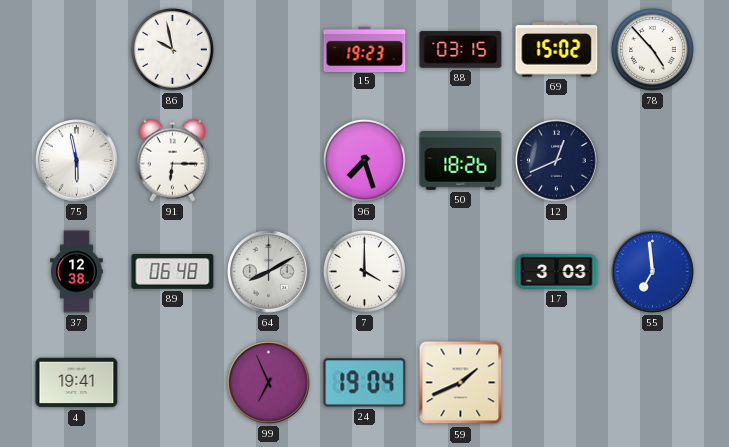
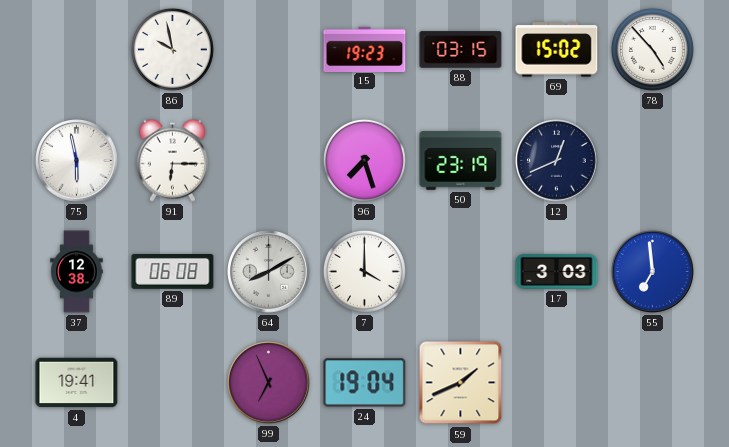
50: 18:26 -> 23:19 (461, 161)
89: 06:48 -> 06:08 (173, 272)
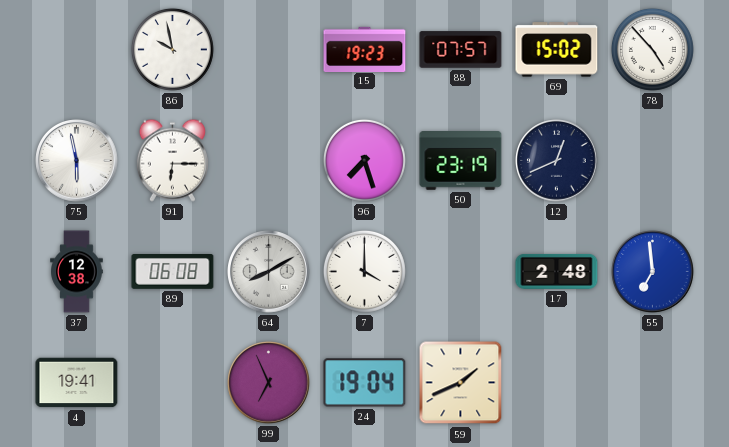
88: 03:15 -> 07:57 (461, 50)
17: 3:03 -> 2:48 (557, 271)
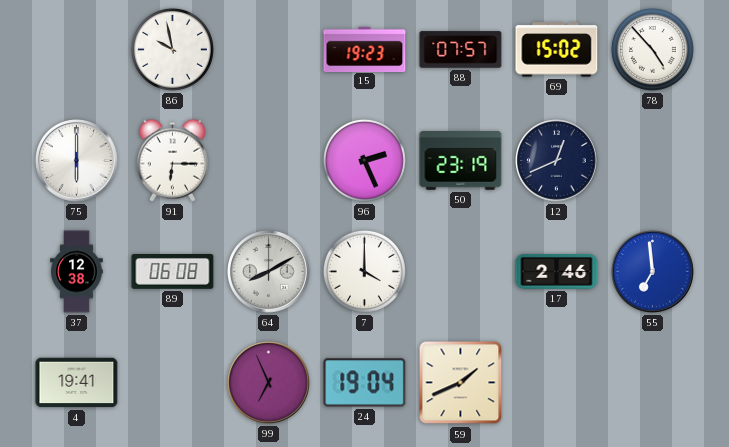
75: 5:58 -> 6:00 (77, 161)
96: 7:27 -> 2:26 (364, 160)
17: 2:48 -> 2:46 (557, 271)
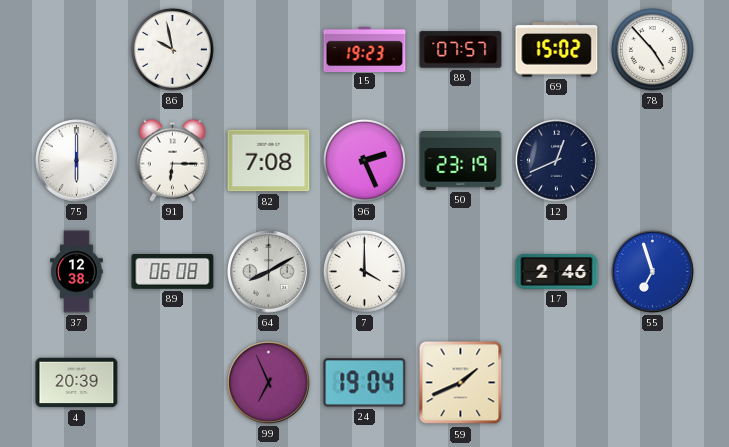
82: none -> 7:08 (269, 161)
55: 6:59 -> 6:57 (653, 272)
4: 19:41 -> 20:39 (77, 383)
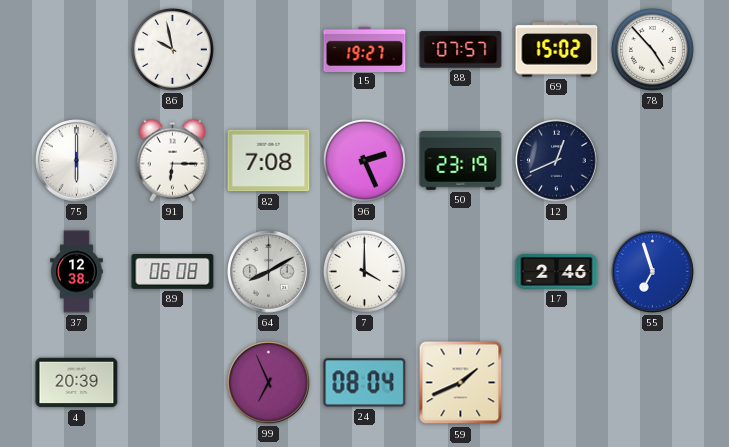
15: 19:23 -> 19:27 (365, 49)
24: 19:04 -> 08:04 (365, 383)
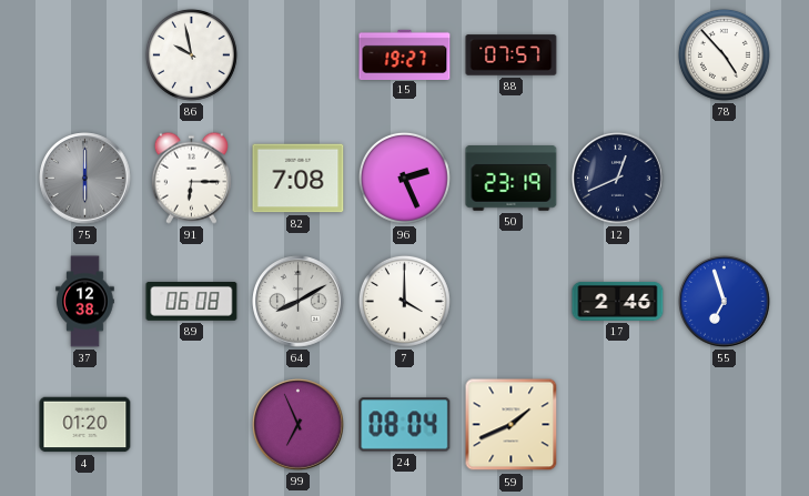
69: 15:02 -> none (557, 50)
75 dial: white -> grey (85, 179)
4: 20:39 -> 01:20 (85, 425)
